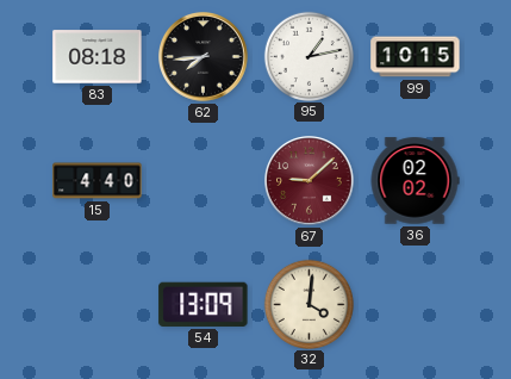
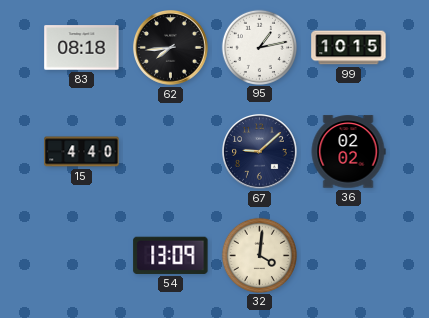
67 dial: burgundy -> navy (260, 152)
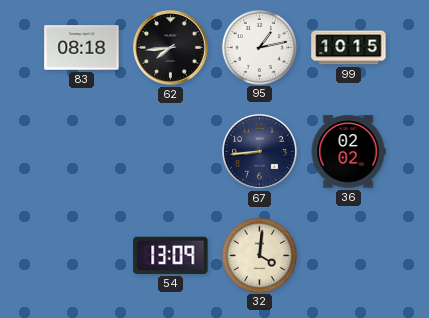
15: 4:40 -> none (82, 152)
67: 9:08 -> 8:44 (260, 152)
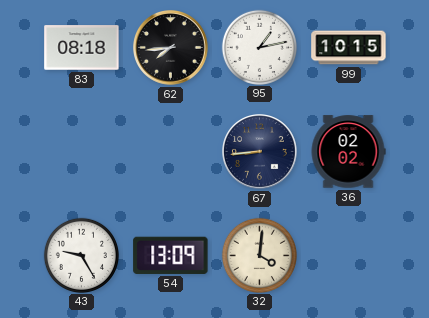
43: none -> 9:25 (81, 255)
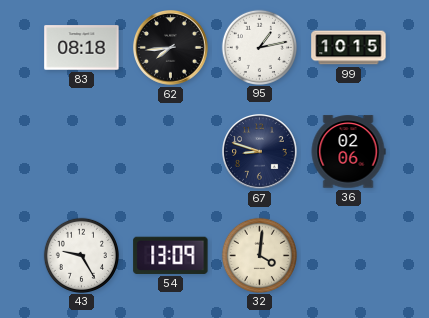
67: 8:44 -> 8:48 (260, 152)
36: 02:02 -> 02:06 (348, 152)
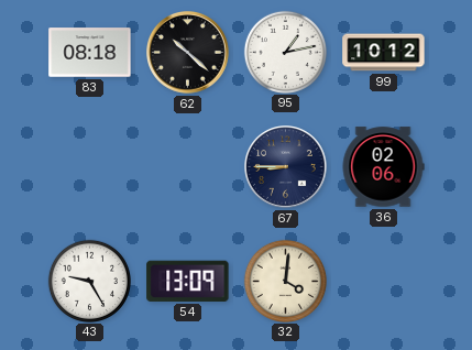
62: 7:44 -> 10:22 (188, 53)
99: 10:15 -> 10:12 (384, 53)
67: 8:48 -> 8:45 (286, 167)
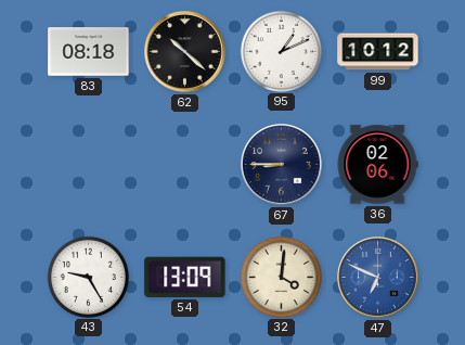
95: 1:13 -> 1:11 (281, 51)
47: none -> 6:49 (378, 278)
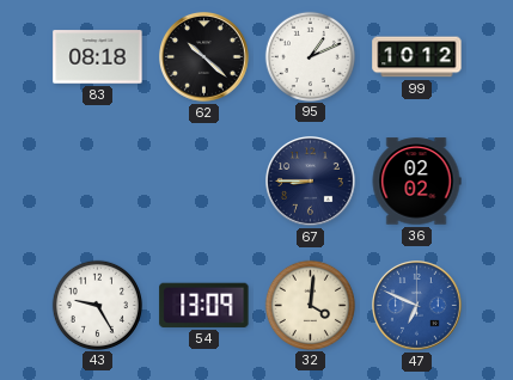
36: 02:06 -> 02:02 (416, 182)
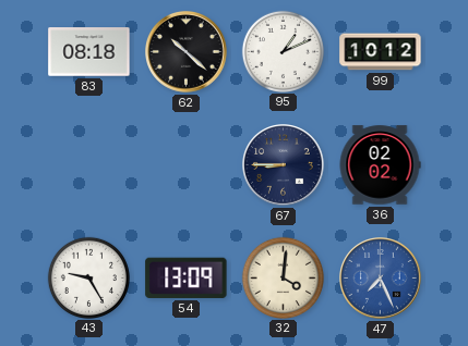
47: 6:49 -> 7:26 (381, 279)
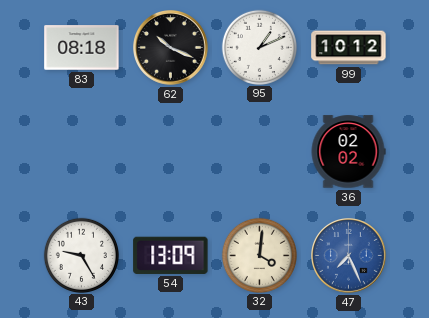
62: 10:22 -> 10:19 (171, 48)
67: 8:45 -> none (284, 165)
